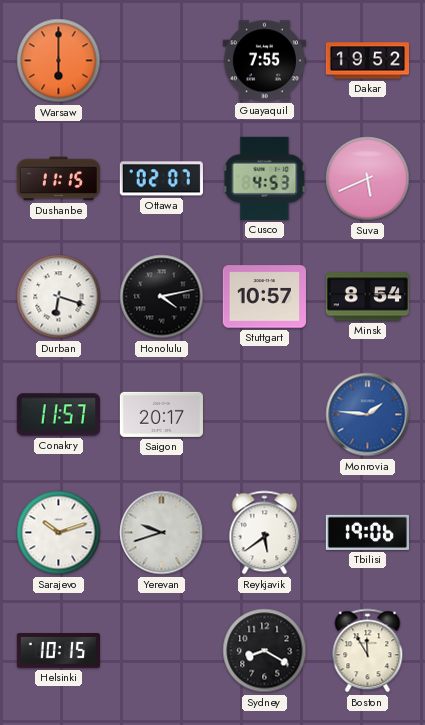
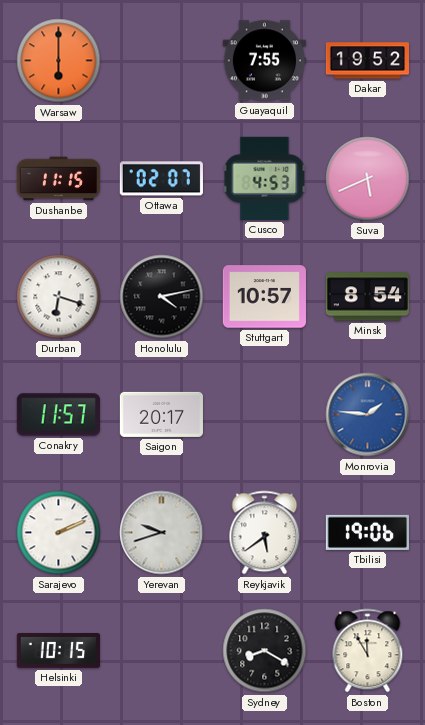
Sarajevo: 10:12 -> 2:11 (59, 533)
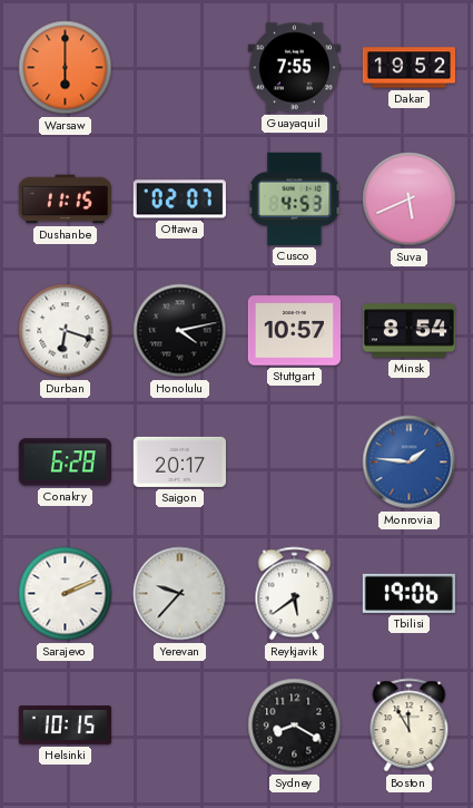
Conakry: 11:57 -> 6:28 (65, 463)
Yerevan: 9:42 -> 9:37 (180, 594)
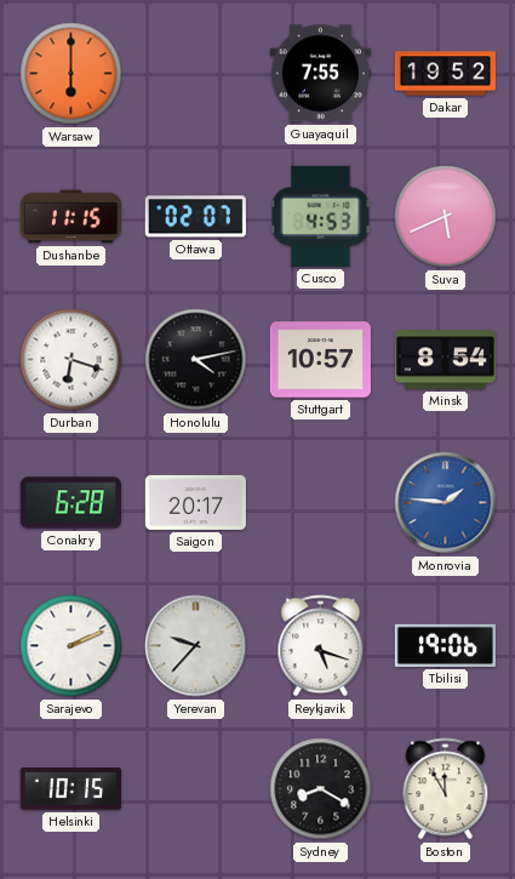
Reykjavik: 5:39 -> 5:18 (321, 646)
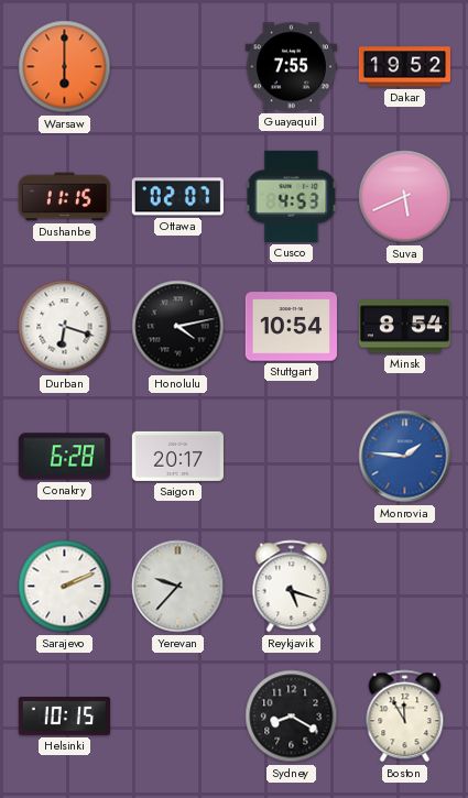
Stuttgart: 10:57 -> 10:54 (291, 327)
Tbilisi: 19:06 -> none (445, 645)
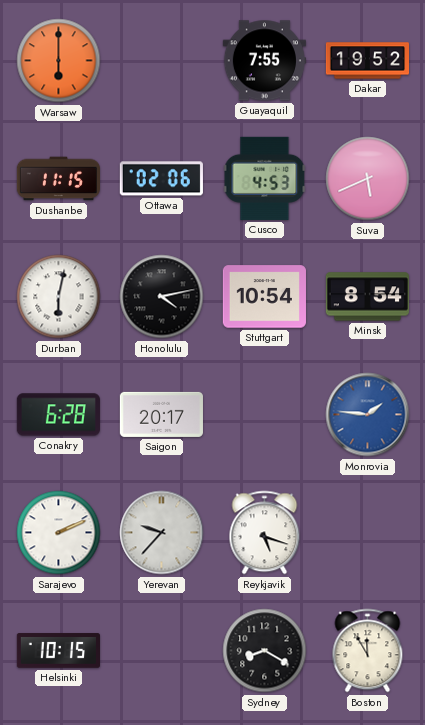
Ottawa: 02:07 -> 02:06 (161, 179)
Durban: 6:18 -> 6:02 (59, 297)
